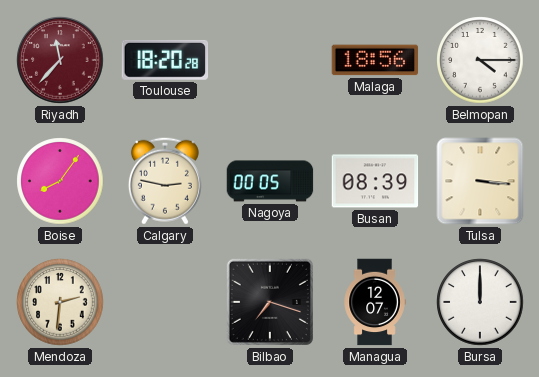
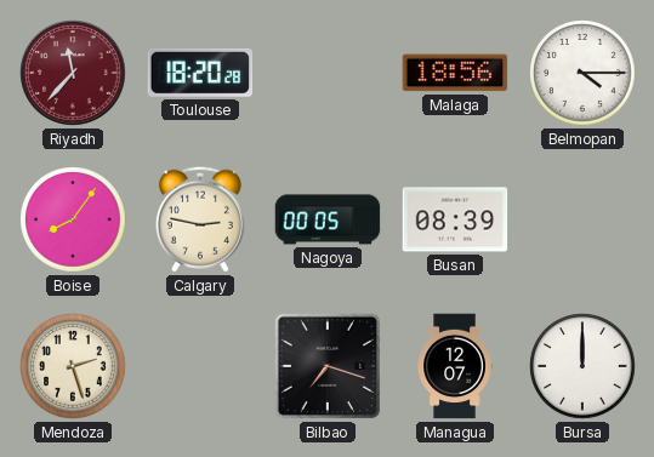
Tulsa: 3:16 -> none (480, 181)
Mendoza: 2:31 -> 2:27 (73, 366)
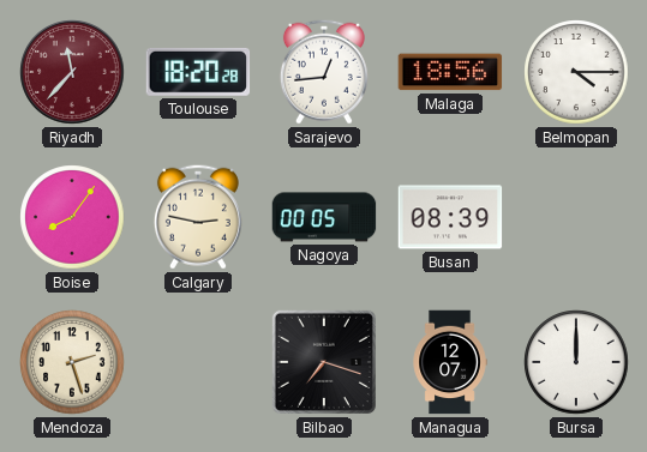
Sarajevo: none -> 12:44 (324, 72)
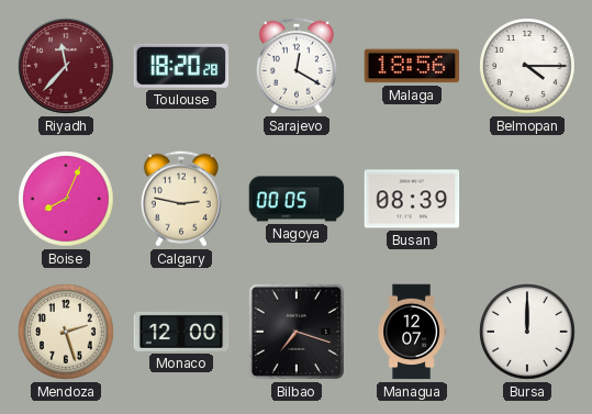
Sarajevo: 12:44 -> 12:20 (297, 66)
Boise: 8:06 -> 8:04 (66, 199)
Monaco: none -> 12:00 (181, 332)
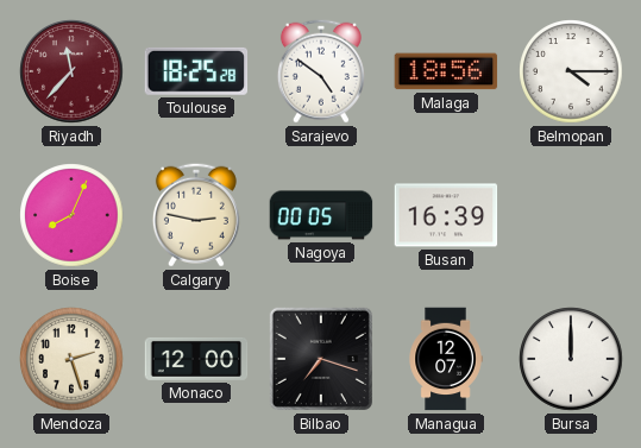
Toulouse: 18:20 -> 18:25 (196, 71)
Sarajevo: 12:20 -> 4:51 (321, 71)
Busan: 08:39 -> 16:39 (446, 215)
